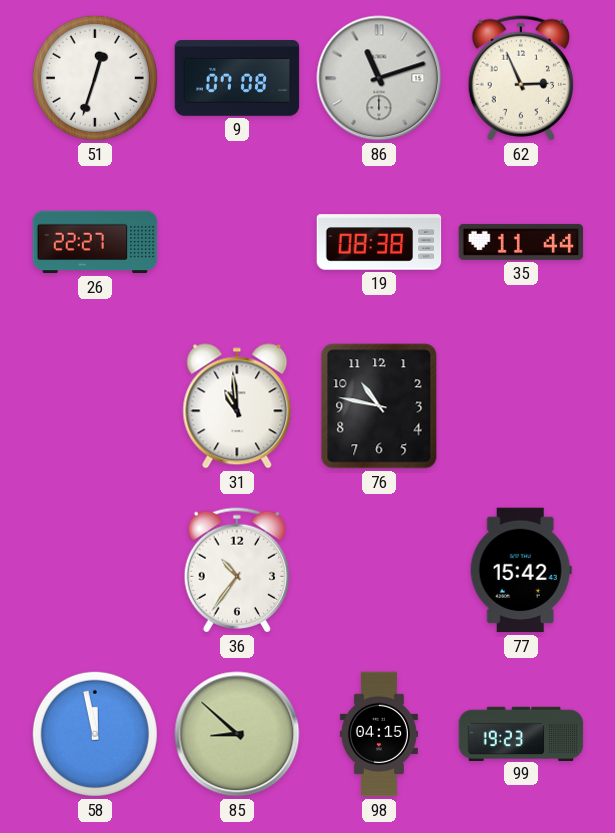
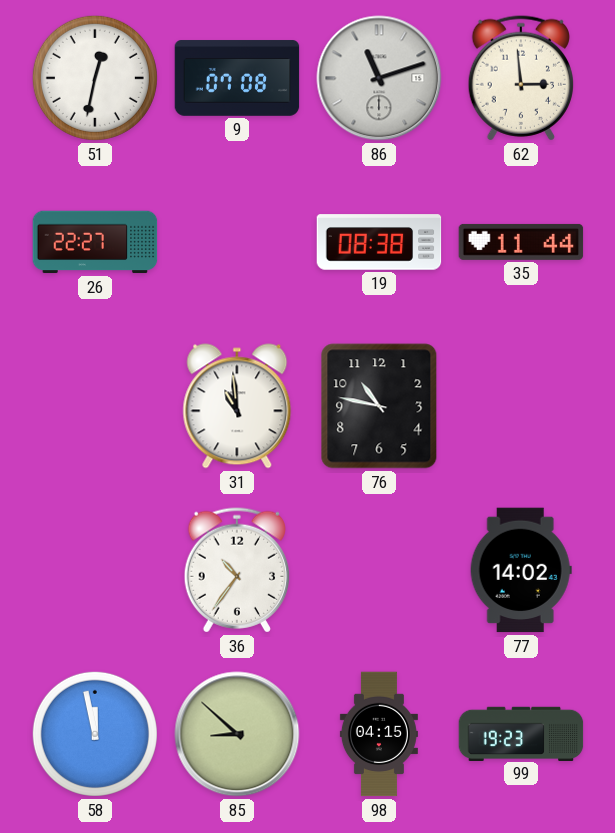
51: 12:33 -> 12:32 (95, 78)
62: 2:56 -> 2:59 (521, 78)
77: 15:42 -> 14:02 (521, 570)
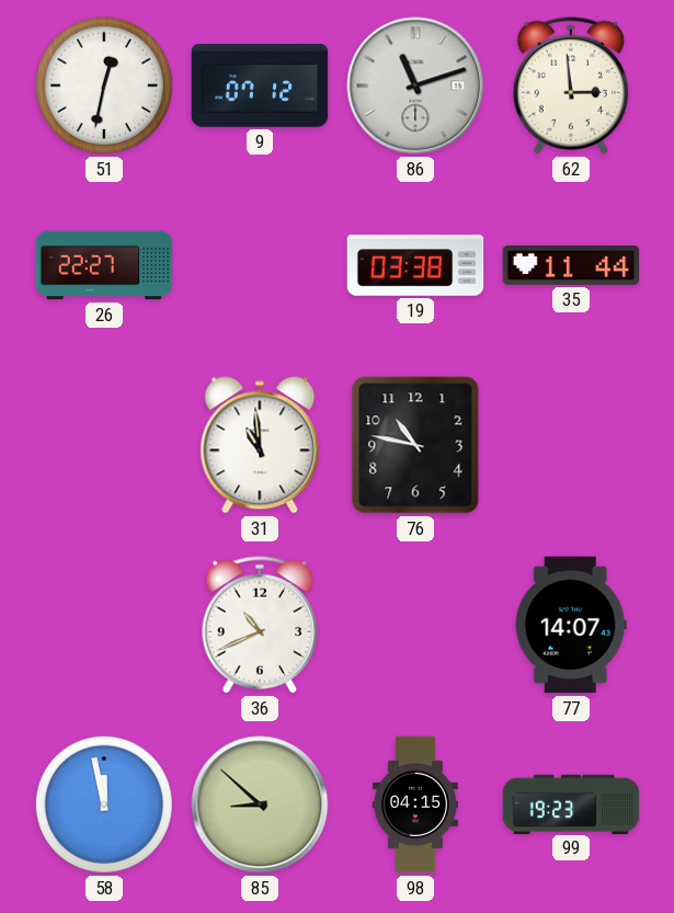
9: 07:08 -> 07:12 (260, 85)
19: 08:38 -> 03:38 (415, 265)
36: 10:36 -> 10:41 (260, 625)
77: 14:02 -> 14:07 (571, 625)
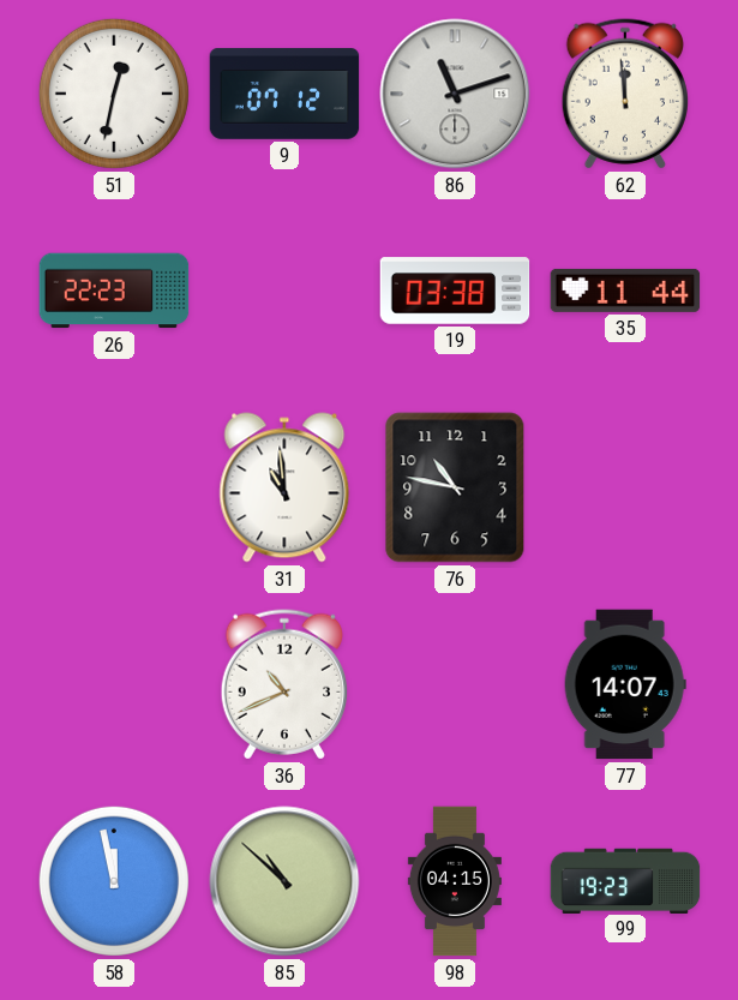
62: 2:59 -> 11:59 (625, 94)
26: 22:27 -> 22:23 (114, 291)
85: 8:52 -> 10:52 (284, 881)
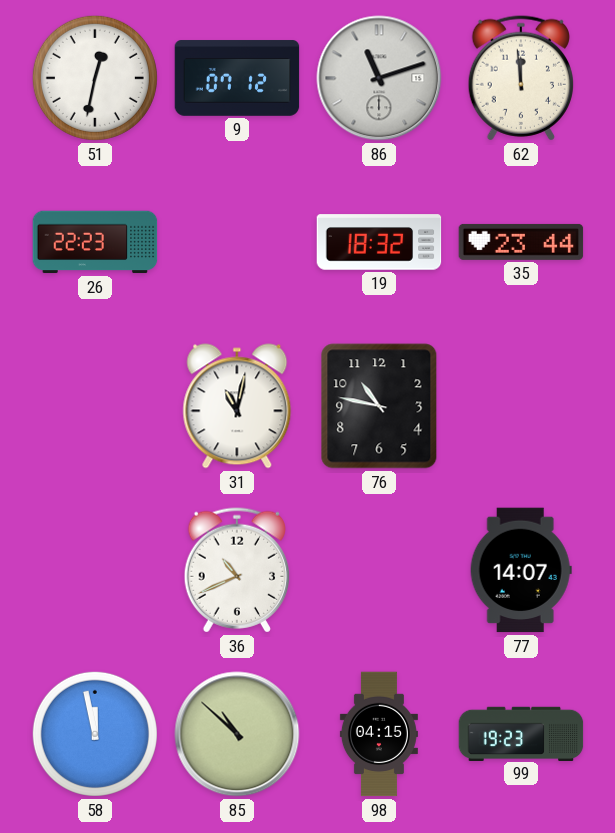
19: 03:38 -> 18:32 (379, 242)
35: 11:44 -> 23:44 (521, 242)
31: 10:59 -> 11:02 (237, 406)
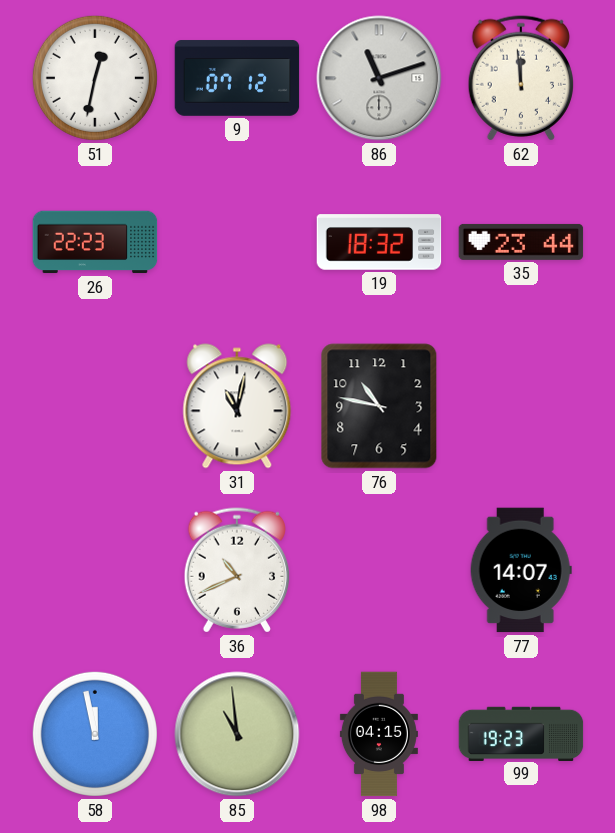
85: 10:52 -> 10:59 (237, 734)
